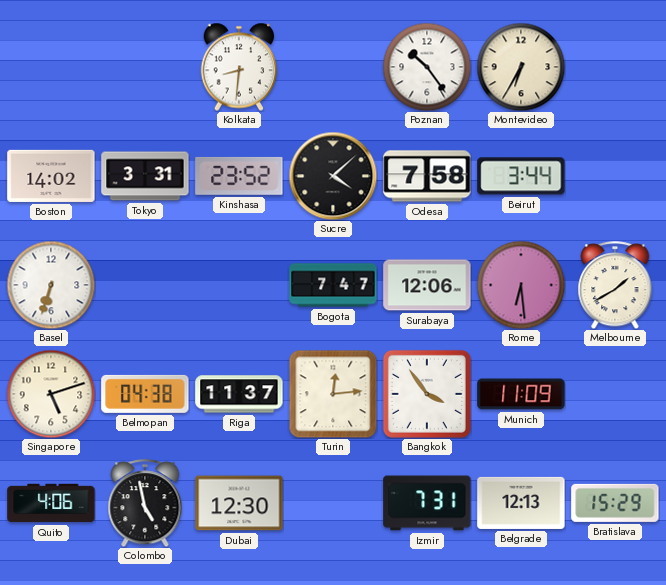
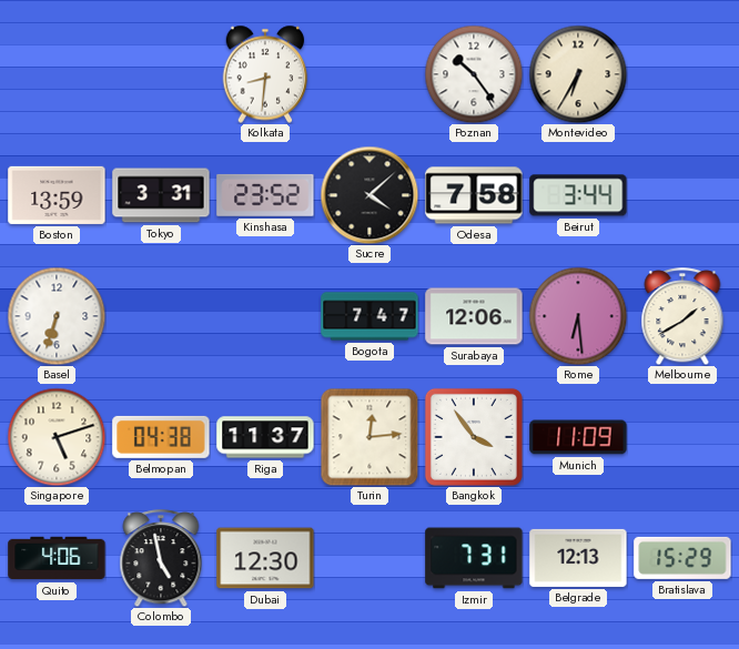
Boston: 14:02 -> 13:59 (57, 195)
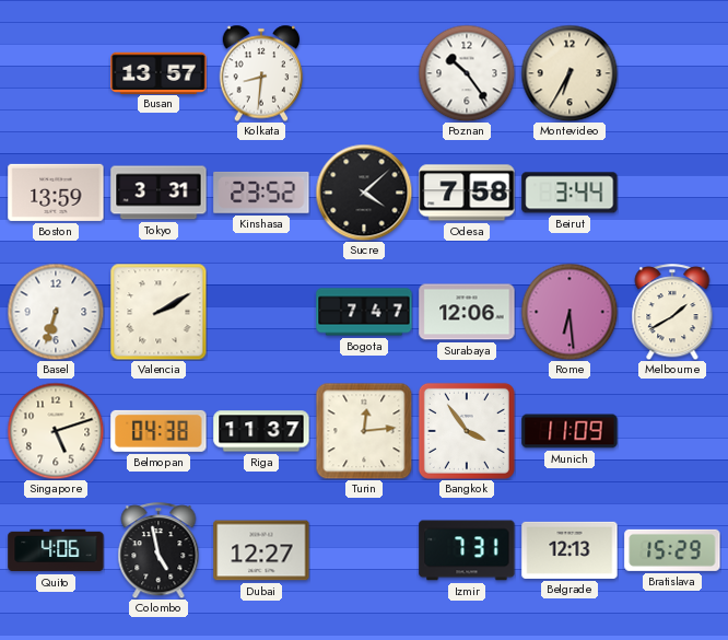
Busan: none -> 13:57 (158, 72)
Valencia: none -> 2:10 (158, 312)
Dubai: 12:30 -> 12:27 (261, 550)
